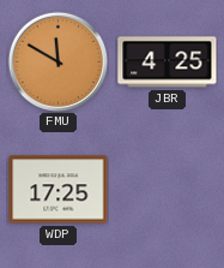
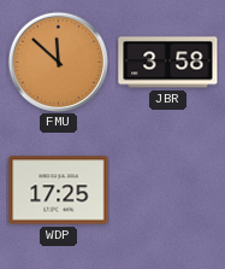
FMU: 11:50 -> 11:52 (58, 62)
JBR: 4:25 -> 3:58 (168, 63)
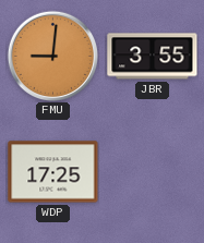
FMU: 11:52 -> 9:01 (52, 56)
JBR: 3:58 -> 3:55 (153, 57)
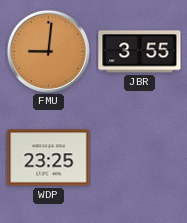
WDP: 17:25 -> 23:25 (49, 158)
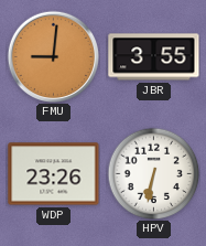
WDP: 23:25 -> 23:26 (54, 174)
HPV: none -> 6:32 (153, 173)
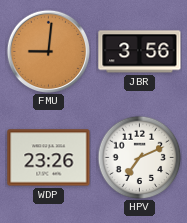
JBR: 3:55 -> 3:56 (140, 52)
HPV: 6:32 -> 7:11 (139, 157)
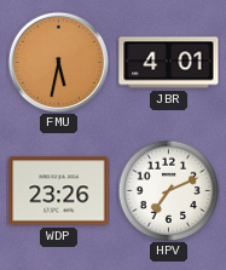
FMU: 9:01 -> 5:32 (58, 62)
JBR: 3:56 -> 4:01 (169, 63)
